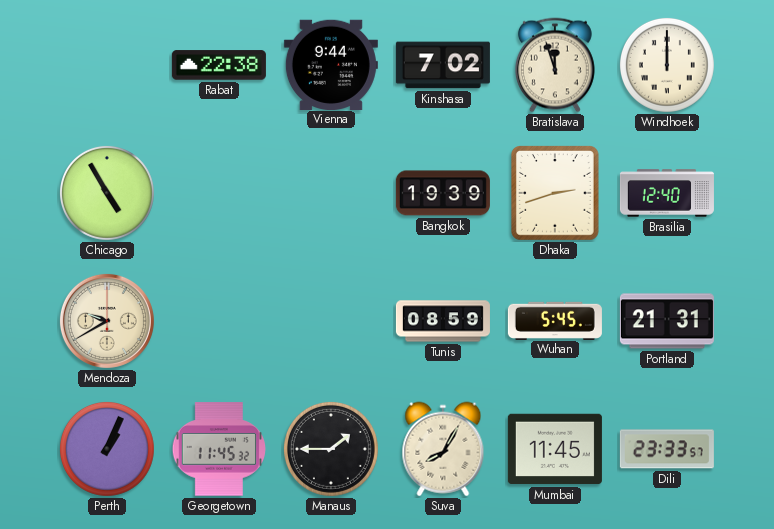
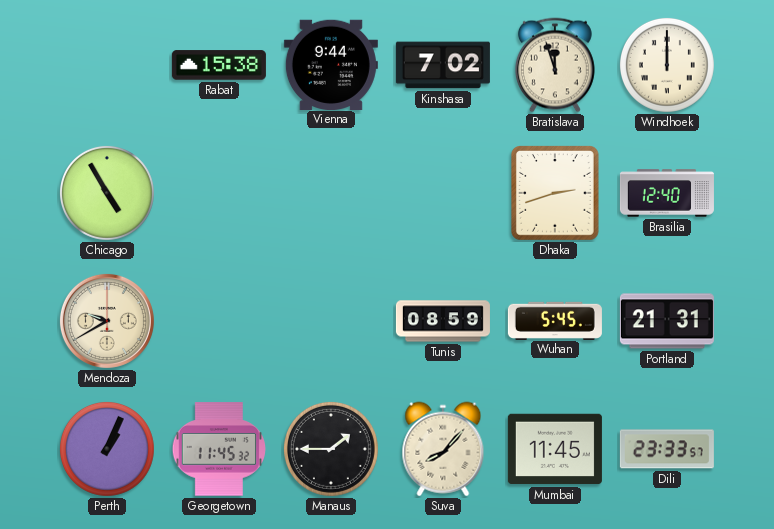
Rabat: 22:38 -> 15:38 (219, 65)
Bangkok: 19:39 -> none (443, 193)
Suva: 8:05 -> 8:07 (443, 449)
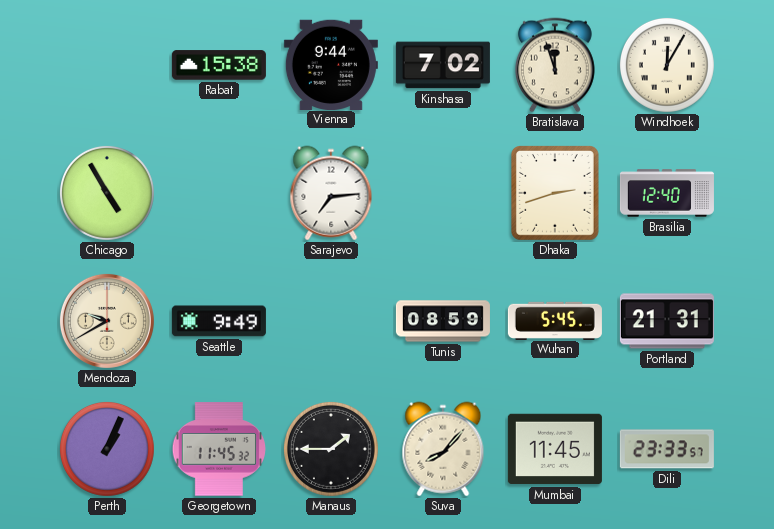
Windhoek: 12:00 -> 12:05 (667, 65)
Sarajevo: none -> 7:14 (331, 193)
Seattle: none -> 9:49 (219, 321)
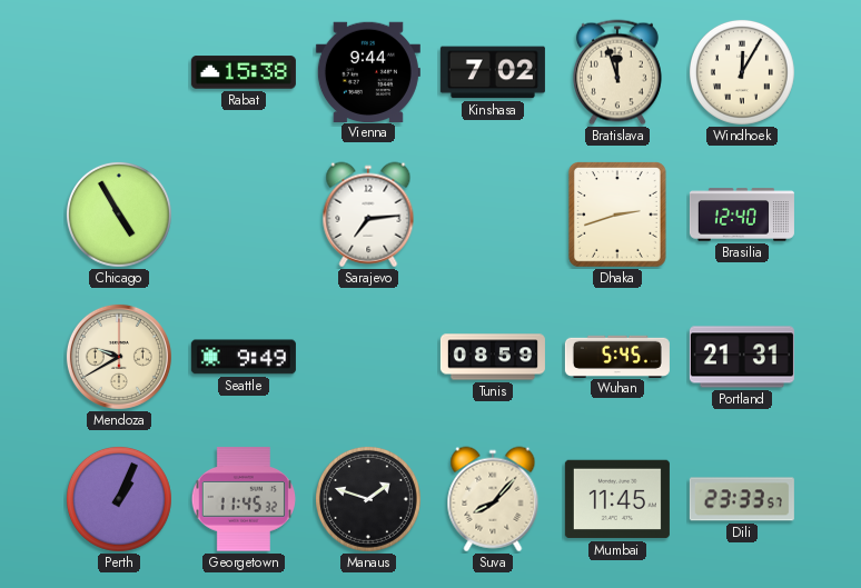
Manaus: 1:45 -> 1:48 (368, 499)
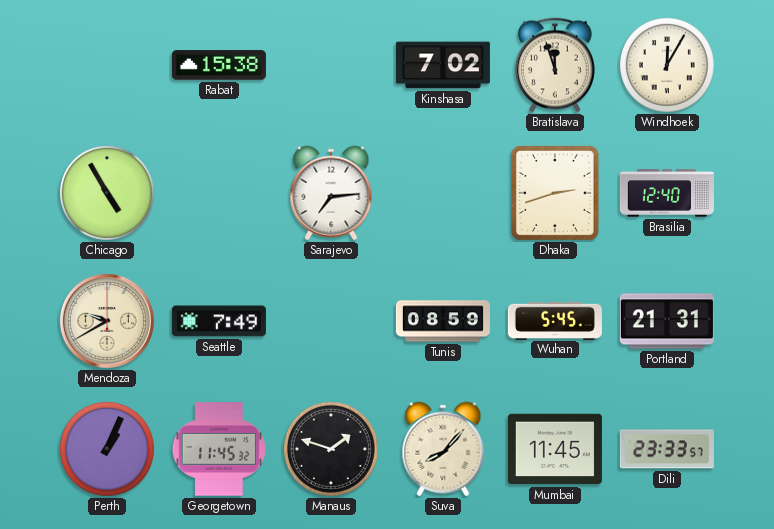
Vienna: 9:44 -> none (368, 71)
Seattle: 9:49 -> 7:49 (219, 321)
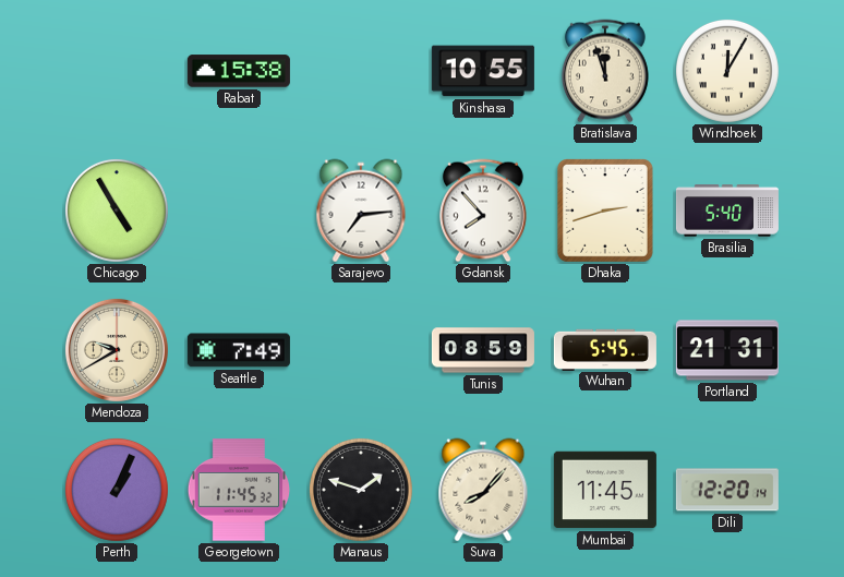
Kinshasa: 7:02 -> 10:55 (483, 71)
Gdansk: none -> 7:53 (483, 211)
Brasilia: 12:40 -> 5:40 (727, 211)
Dili: 23:33 -> 12:20 (727, 490)
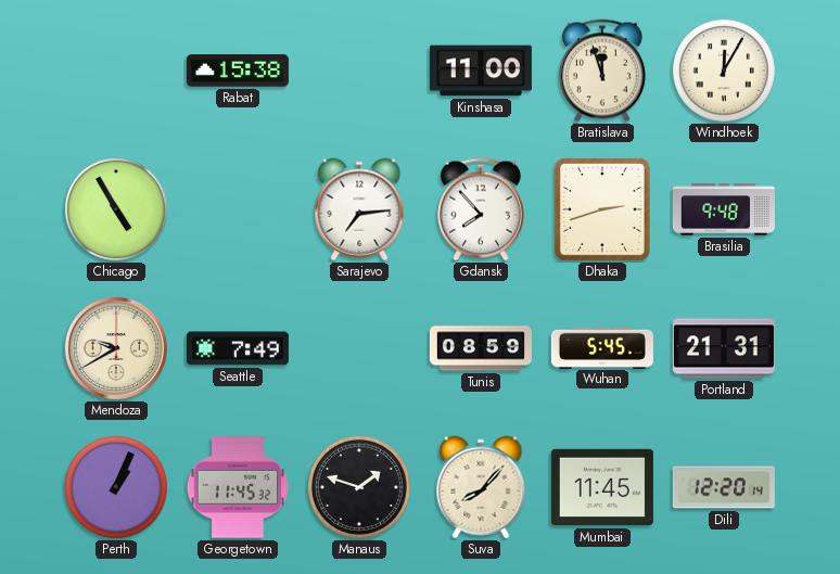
Kinshasa: 10:55 -> 11:00 (481, 71)
Brasilia: 5:40 -> 9:48 (724, 209)
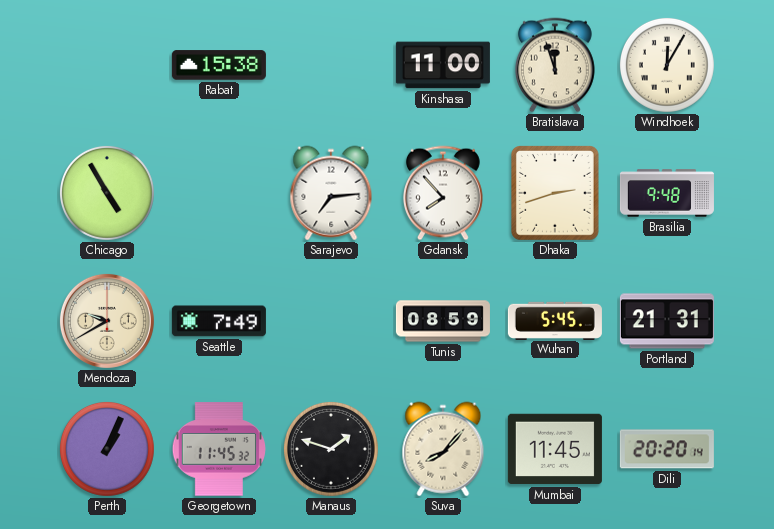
Dili: 12:20 -> 20:20 (667, 449)
